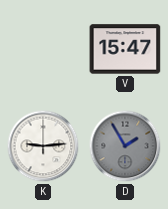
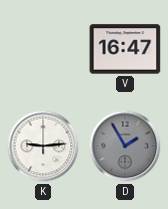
V: 15:47 -> 16:47 (125, 49)
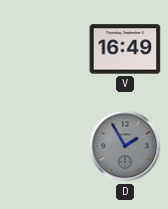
V: 16:47 -> 16:49 (125, 49)
K: 9:14 -> none (43, 146)
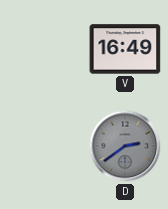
D: 1:55 -> 2:39 (125, 146)
